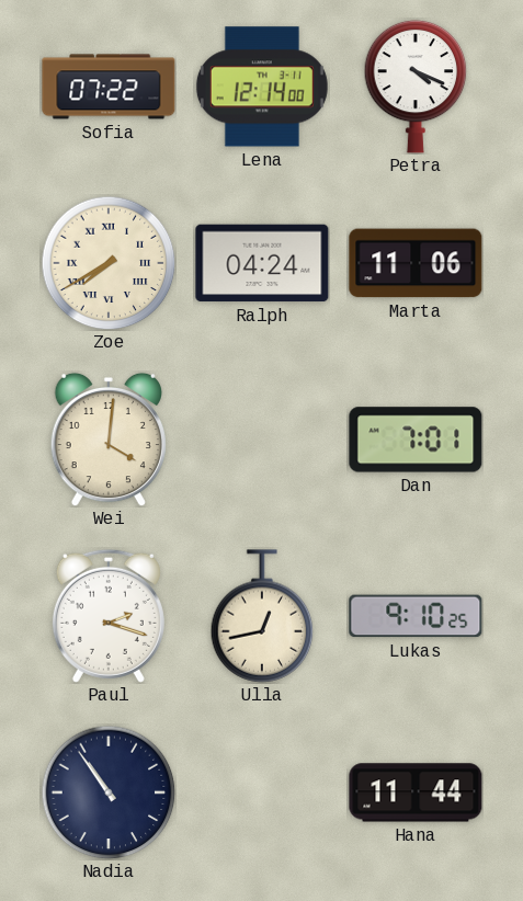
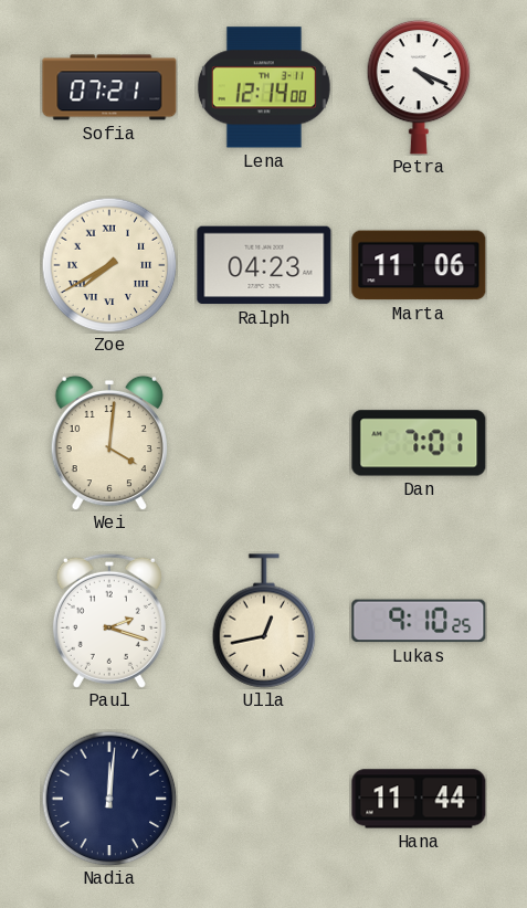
Sofia: 07:22 -> 07:21 (109, 87)
Ralph: 04:24 -> 04:23 (264, 265)
Nadia: 10:54 -> 12:01 (109, 799)
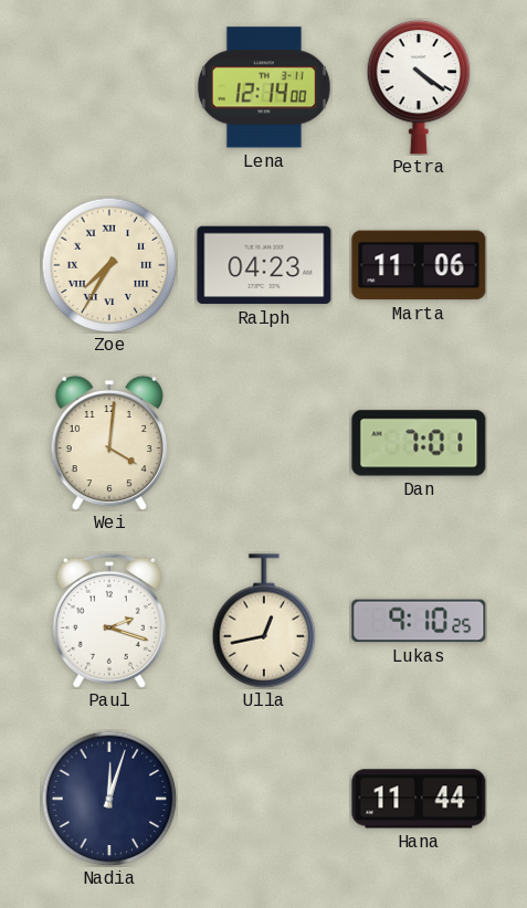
Sofia: 07:21 -> none (109, 87)
Petra: 4:19 -> 4:21 (419, 87)
Zoe: 7:40 -> 7:35 (109, 265)
Nadia: 12:01 -> 12:03 (109, 799)
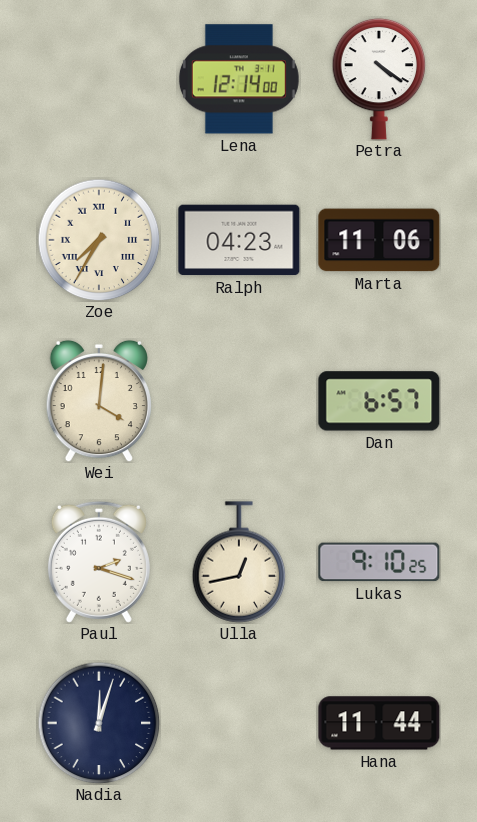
Dan: 7:01 -> 6:57 (379, 401)
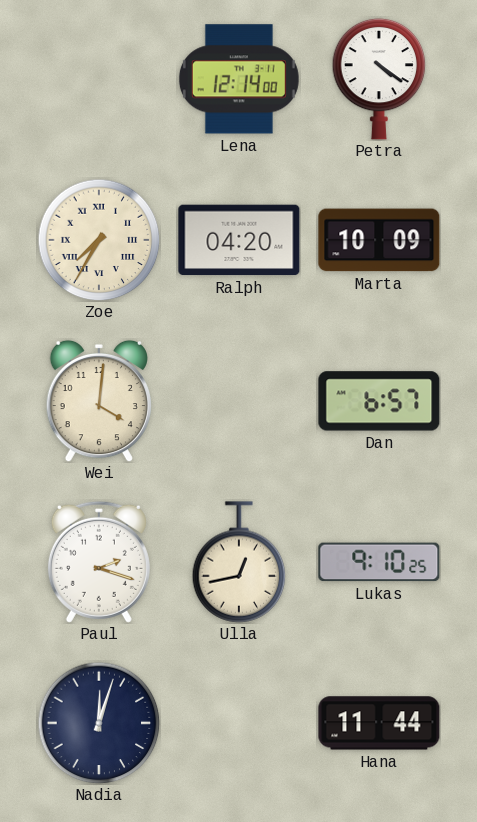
Ralph: 04:23 -> 04:20 (239, 240)
Marta: 11:06 -> 10:09 (379, 240)
